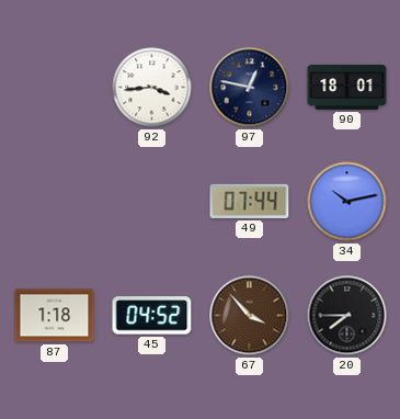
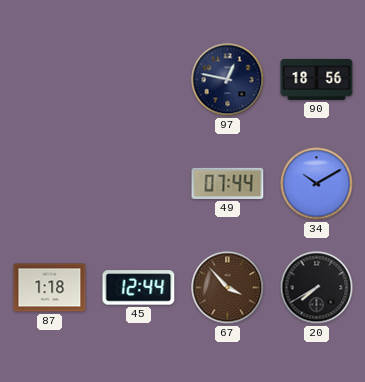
92: 3:44 -> none (152, 88)
90: 18:01 -> 18:56 (317, 79)
34: 10:13 -> 10:10 (317, 184)
45: 04:52 -> 12:44 (139, 288)
20: 7:45 -> 7:40 (317, 288)
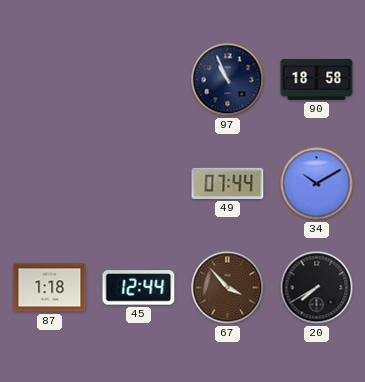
97: 12:47 -> 10:56 (228, 80)
90: 18:56 -> 18:58 (317, 79)
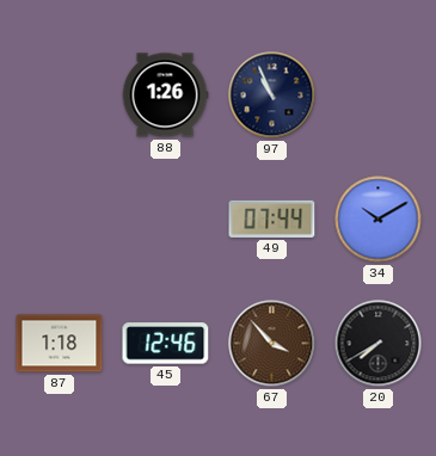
88: none -> 1:26 (165, 95)
90: 18:58 -> none (317, 79)
45: 12:44 -> 12:46 (166, 344)
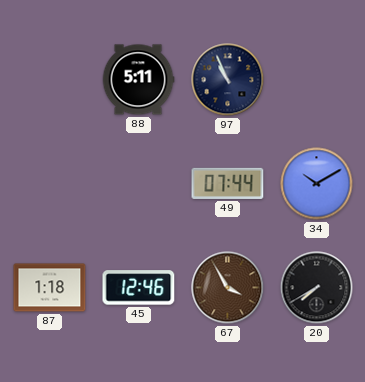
88: 1:26 -> 5:11 (138, 80)
67: 3:53 -> 3:55 (228, 288)
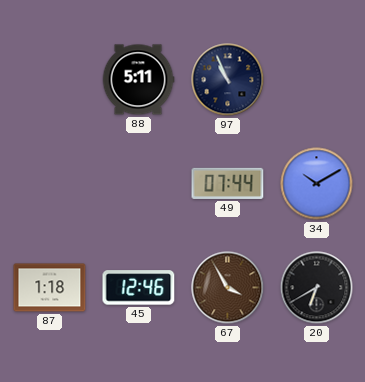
20: 7:40 -> 6:40 (317, 288)
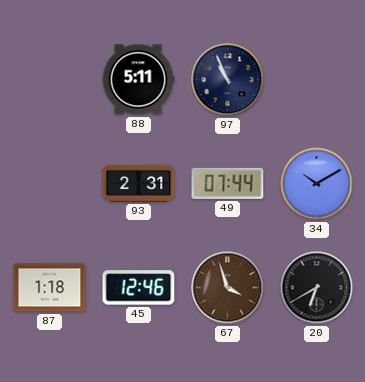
93: none -> 2:31 (139, 183)
67: 3:55 -> 3:57 (228, 288)
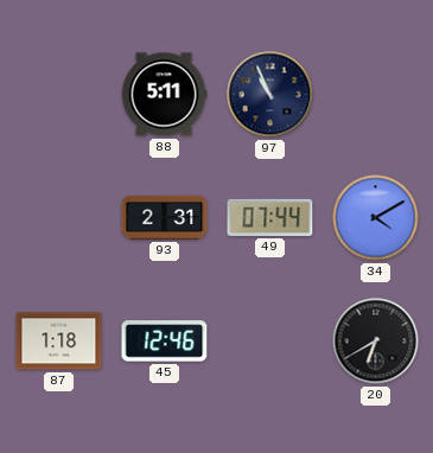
34: 10:10 -> 4:10 (376, 218)
67: 3:57 -> none (228, 288)
